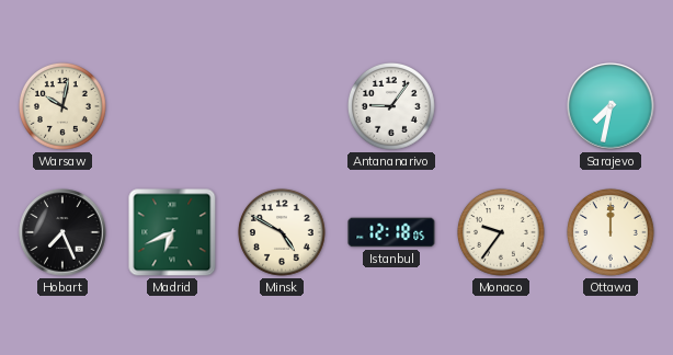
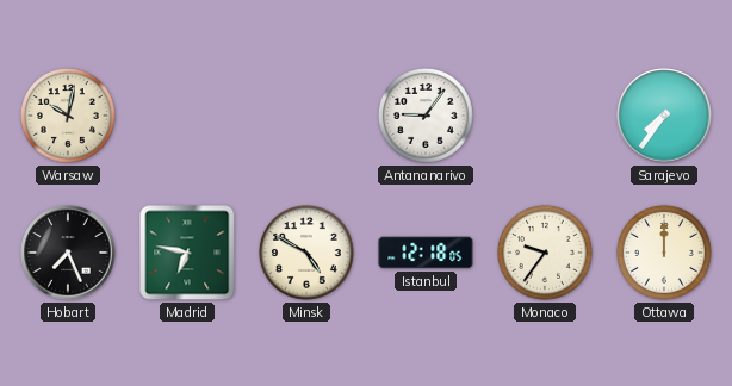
Sarajevo: 7:32 -> 7:36 (664, 116)
Madrid: 6:41 -> 6:47 (187, 253)
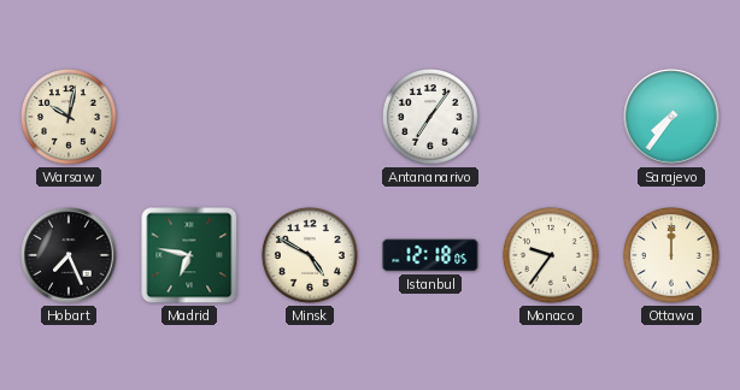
Antananarivo: 9:06 -> 7:06 (430, 117)
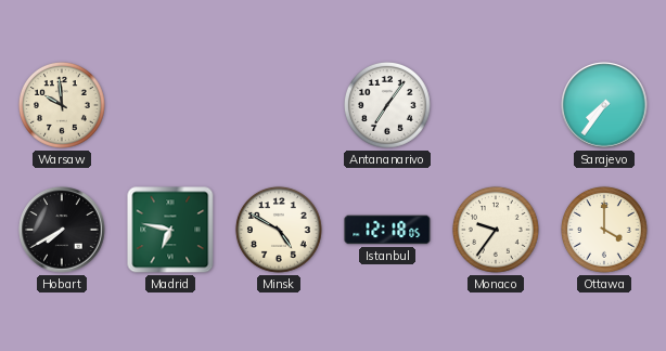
Warsaw: 10:02 -> 9:59 (62, 105)
Hobart: 7:26 -> 7:40 (62, 230)
Ottawa: 12:00 -> 4:00 (604, 230)
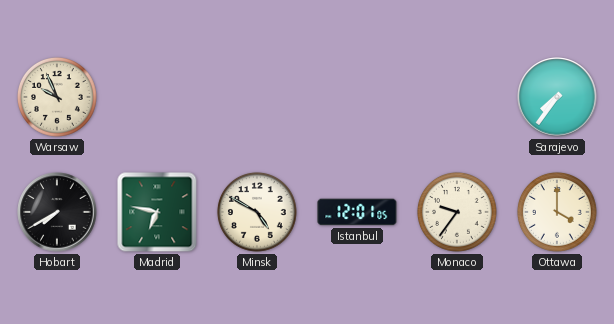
Warsaw: 9:59 -> 9:56 (57, 97)
Antananarivo: 7:06 -> none (387, 105)
Istanbul: 12:18 -> 12:01 (357, 212)
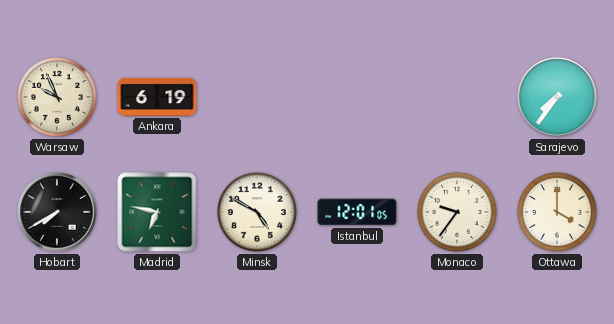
Ankara: none -> 6:19 (157, 97)
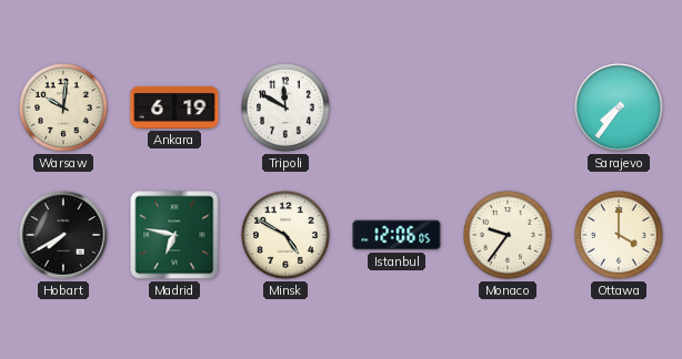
Warsaw: 9:56 -> 10:01 (63, 107)
Tripoli: none -> 11:50 (285, 107)
Istanbul: 12:01 -> 12:06 (397, 235)
